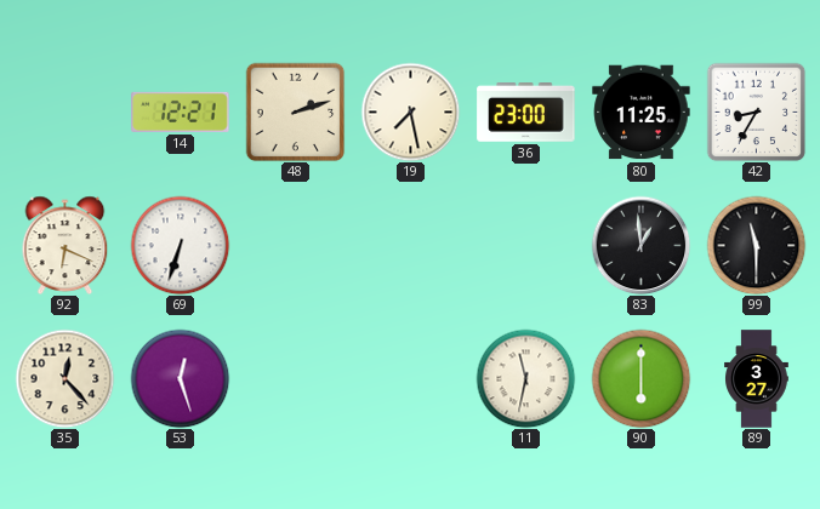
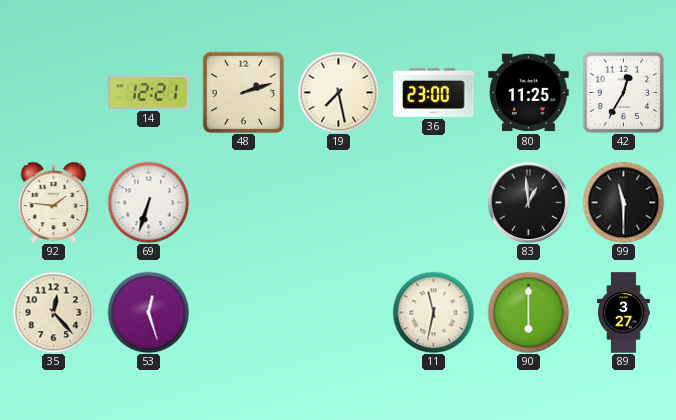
42: 8:35 -> 12:35 (623, 92)
92: 6:19 -> 1:46 (54, 202)
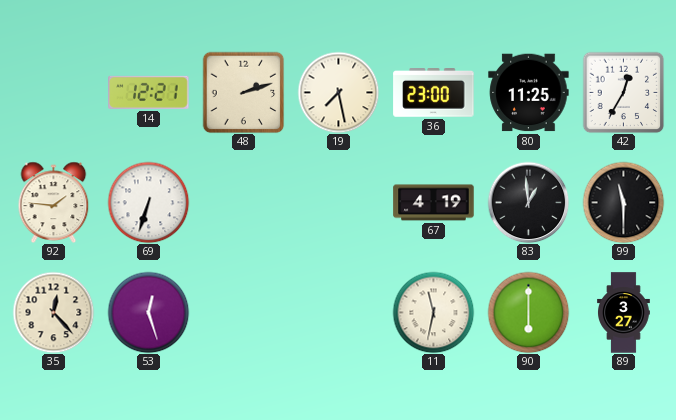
67: none -> 4:19 (434, 203)
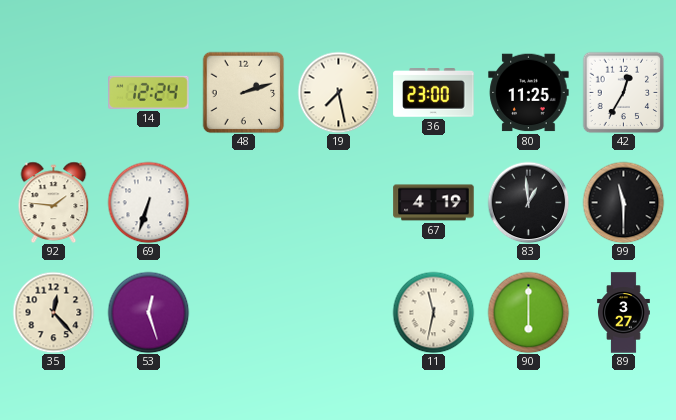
14: 12:21 -> 12:24 (149, 92)
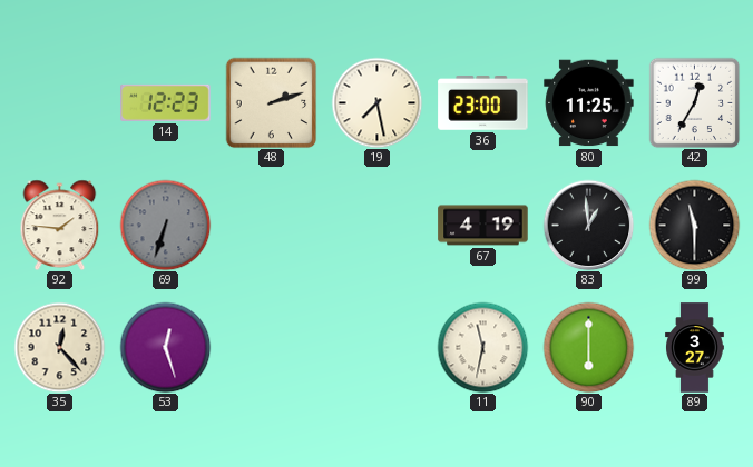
14: 12:24 -> 12:23 (166, 102)
69 dial: white -> grey (165, 225)
